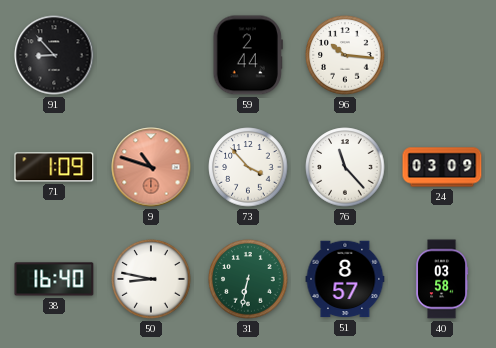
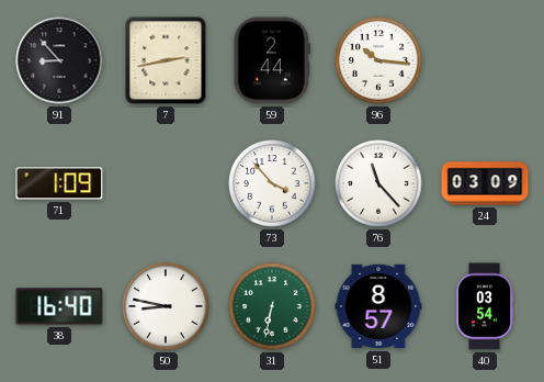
7: none -> 2:43 (166, 60)
9: 10:48 -> none (151, 167)
40: 03:58 -> 03:54 (485, 306)
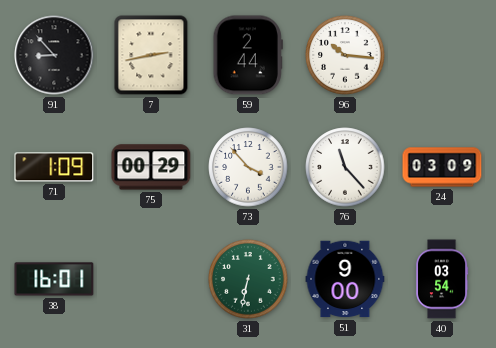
75: none -> 00:29 (151, 167)
38: 16:40 -> 16:01 (54, 279)
50: 8:47 -> none (166, 306)
51: 8:57 -> 9:00 (345, 279)
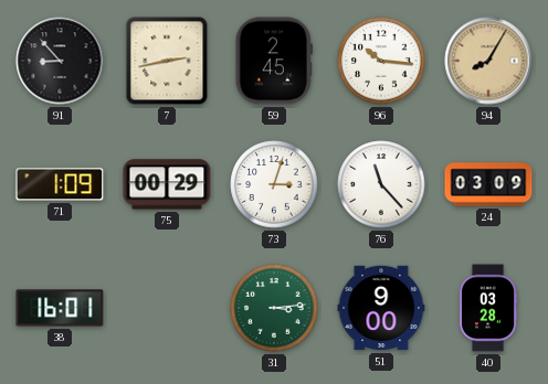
59: 2:44 -> 2:45 (274, 61)
94: none -> 8:05 (488, 61)
73: 3:53 -> 3:03 (274, 184)
31: 6:32 -> 3:14 (274, 308)
40: 03:54 -> 03:28 (488, 308)
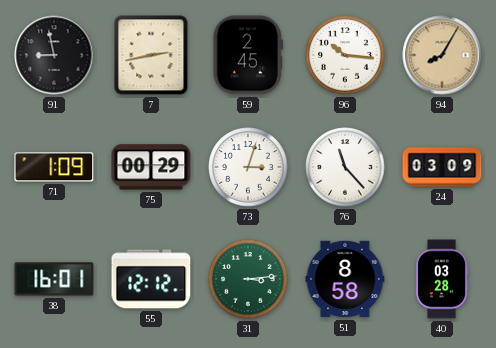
91: 8:53 -> 8:58 (54, 55)
55: none -> 12:12 (151, 279)
51: 9:00 -> 8:58 (345, 279)
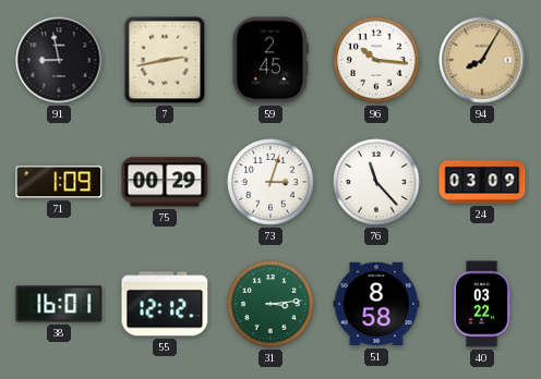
40: 03:28 -> 03:22 (482, 304)
